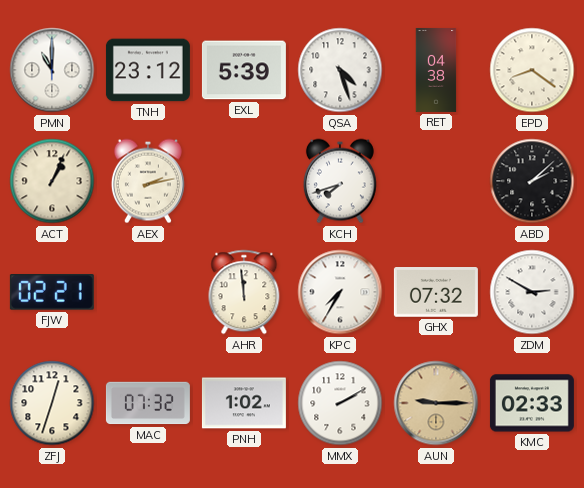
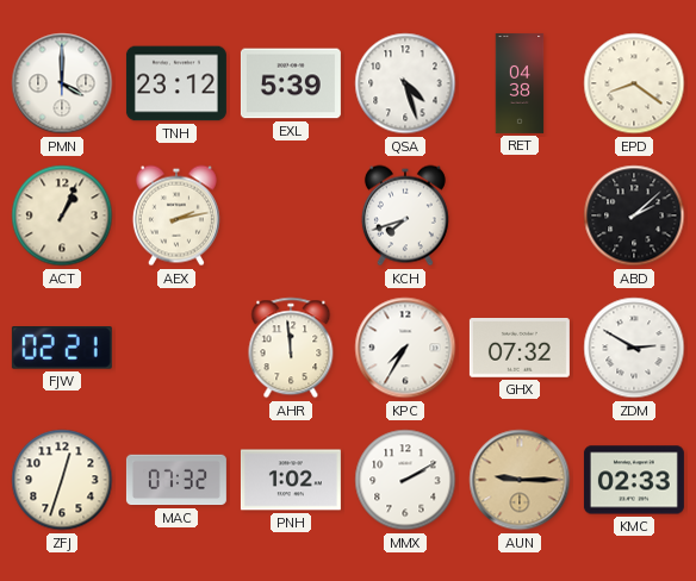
PMN: 11:00 -> 4:00 (62, 83)
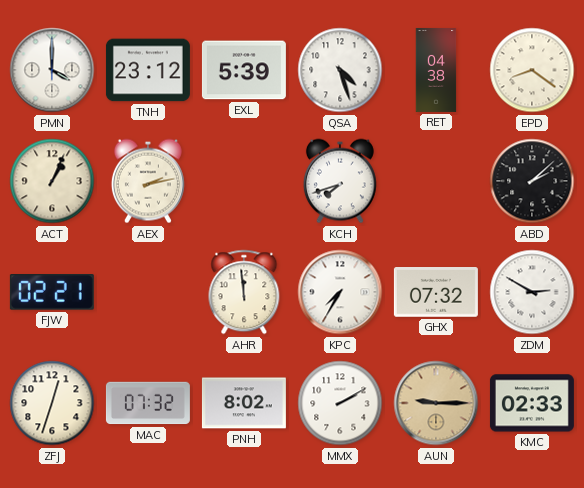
PNH: 1:02 -> 8:02 (244, 403)
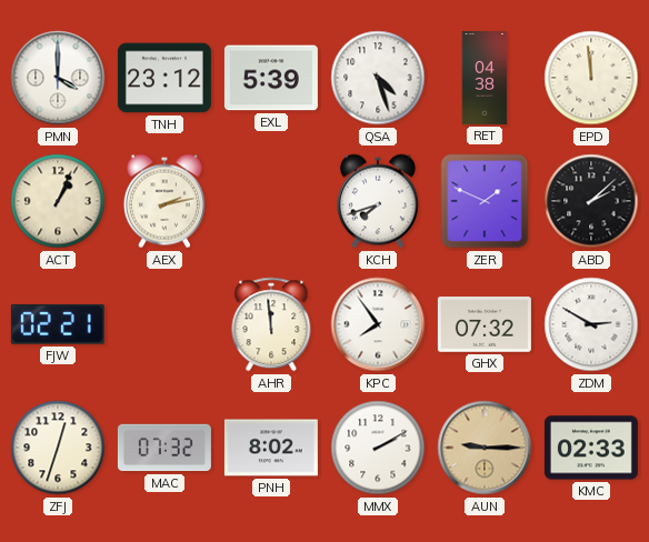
EPD: 8:21 -> 11:59 (591, 78)
ZER: none -> 1:49 (485, 201)
KPC: 7:35 -> 7:54 (378, 324)
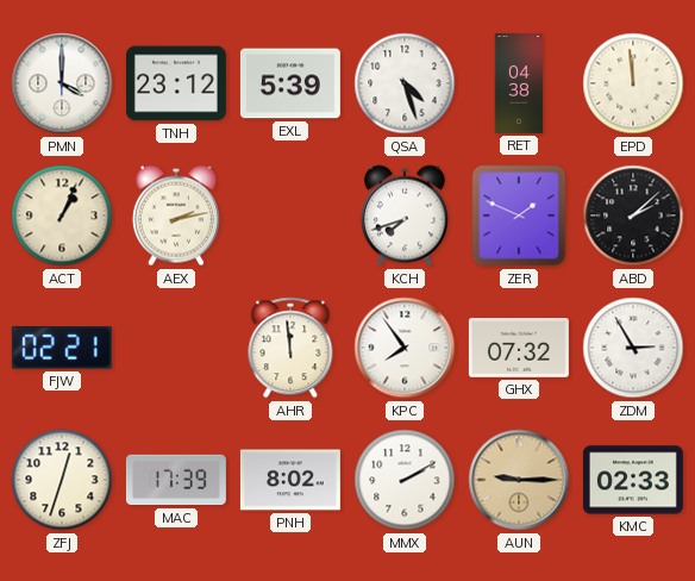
ZDM: 2:50 -> 2:55 (633, 348)
MAC: 07:32 -> 17:39 (176, 480)
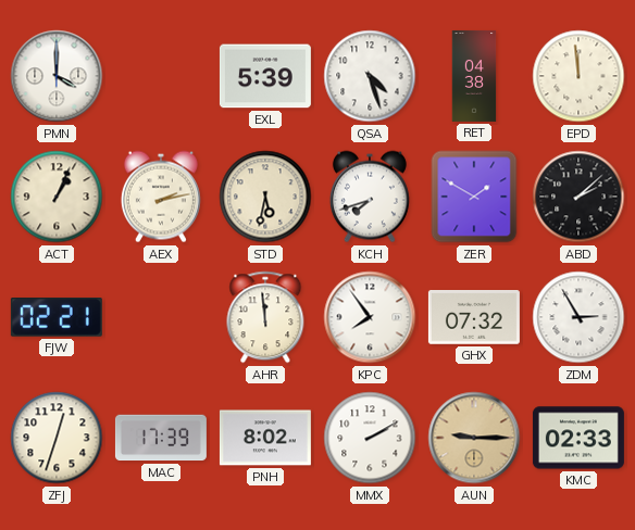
TNH: 23:12 -> none (176, 83)
STD: none -> 5:32 (265, 197)
ZER: 1:49 -> 1:50 (474, 197)
